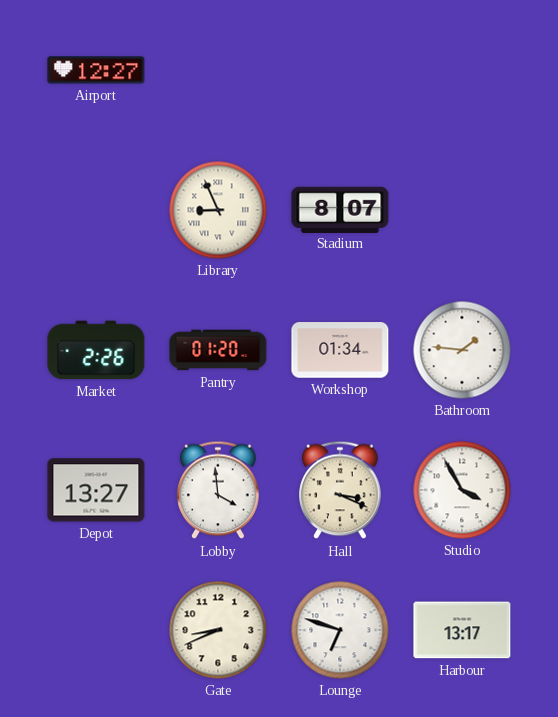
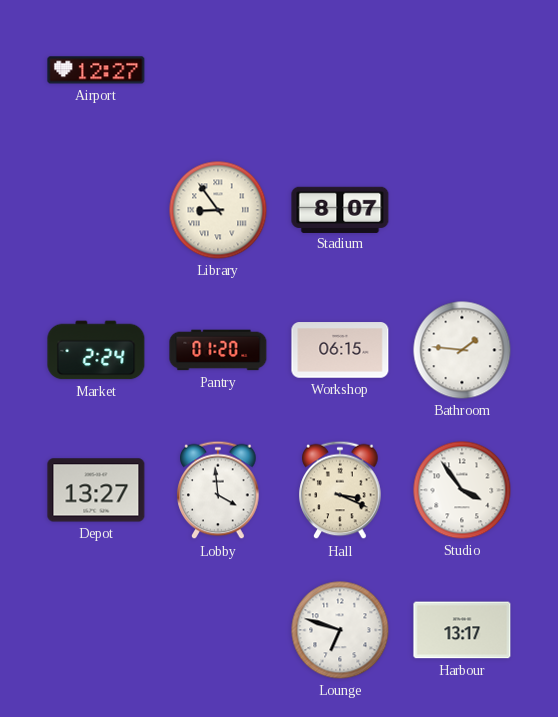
Library: 8:56 -> 8:54 (218, 210)
Market: 2:26 -> 2:24 (96, 350)
Workshop: 01:34 -> 06:15 (340, 350)
Studio: 3:55 -> 3:54 (462, 490)
Gate: 8:41 -> none (218, 630)
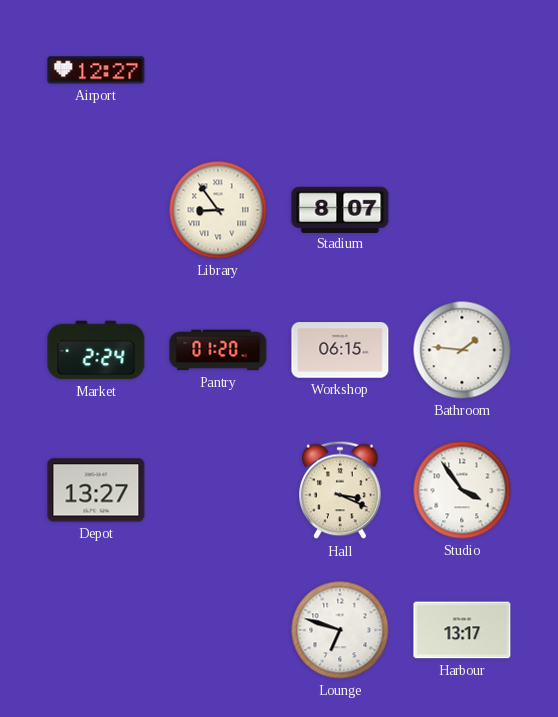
Lobby: 3:59 -> none (218, 490)
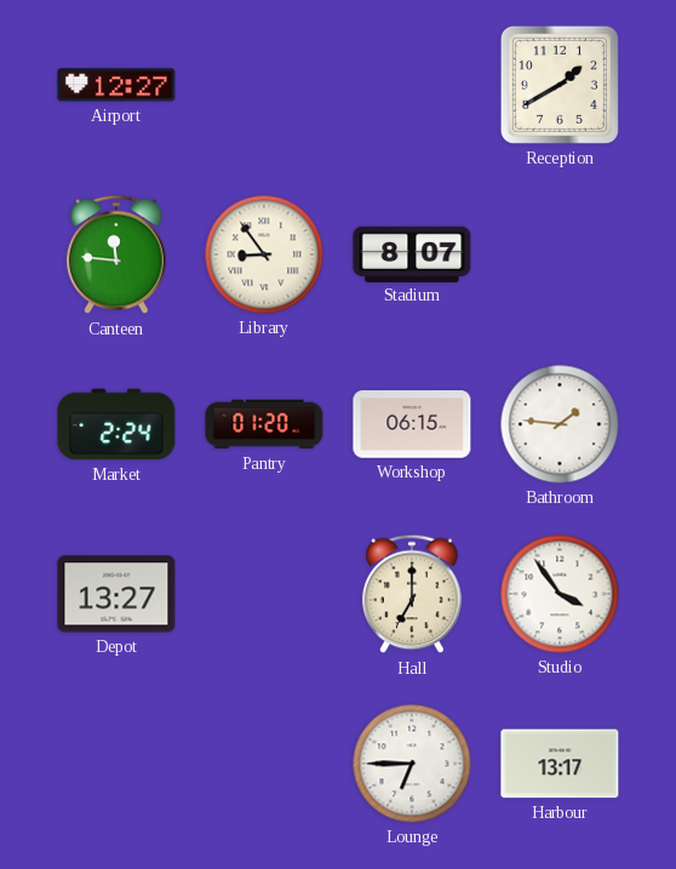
Reception: none -> 1:40 (560, 85)
Canteen: none -> 11:46 (116, 255)
Hall: 3:19 -> 7:00 (412, 594)
Lounge: 6:48 -> 6:45 (412, 764)
